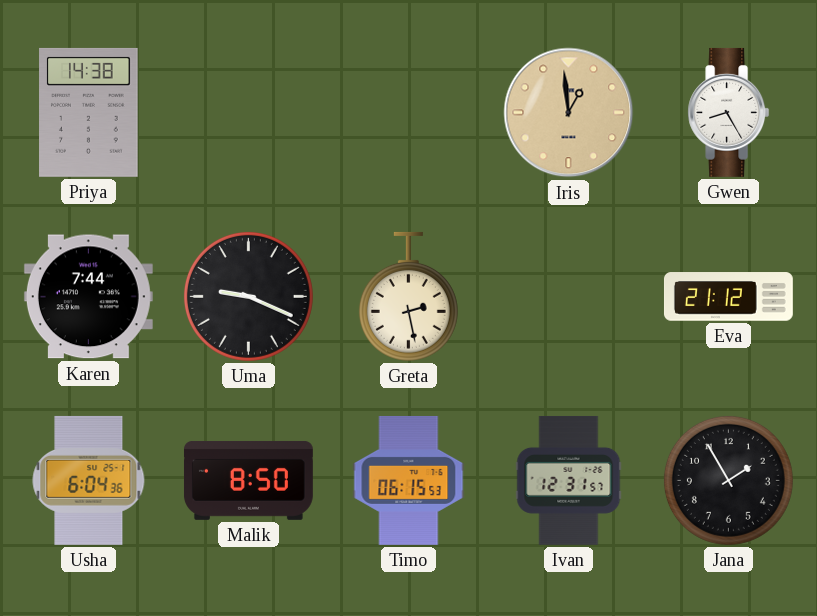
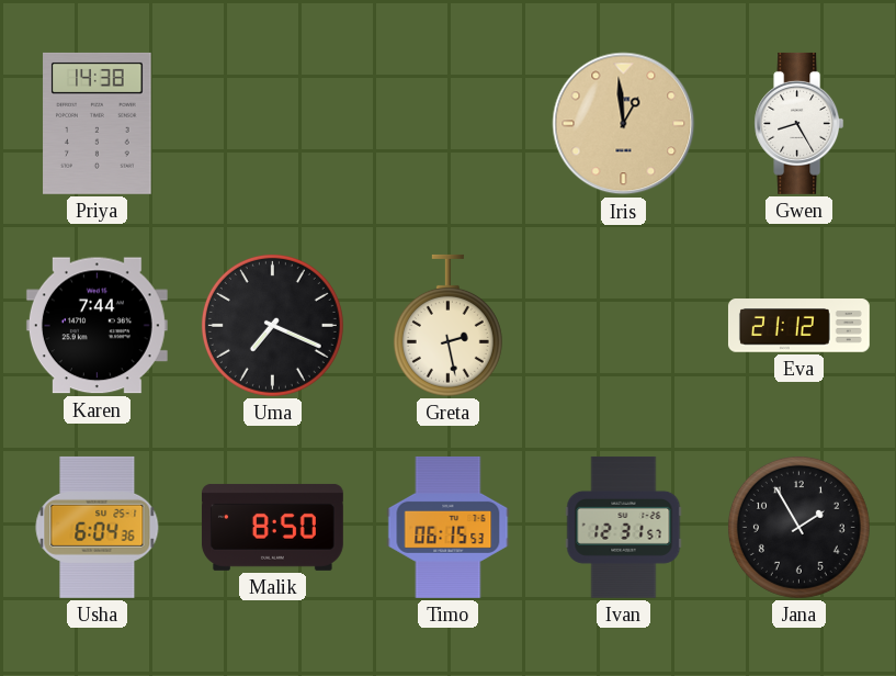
Uma: 9:19 -> 7:19 (272, 325)
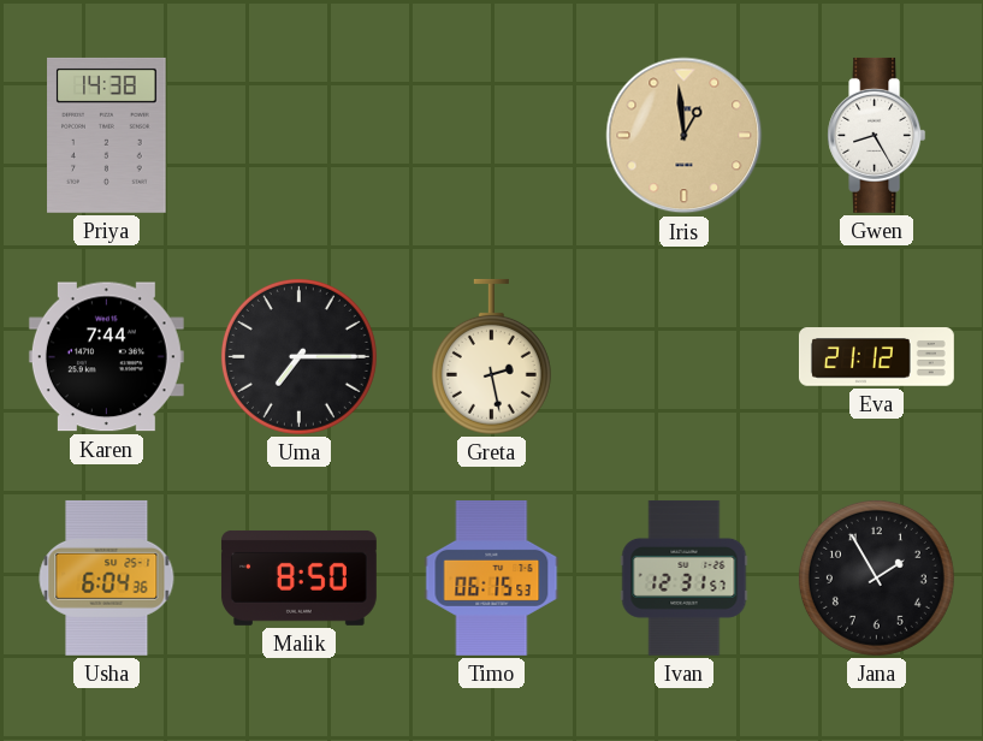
Uma: 7:19 -> 7:15 (298, 356)
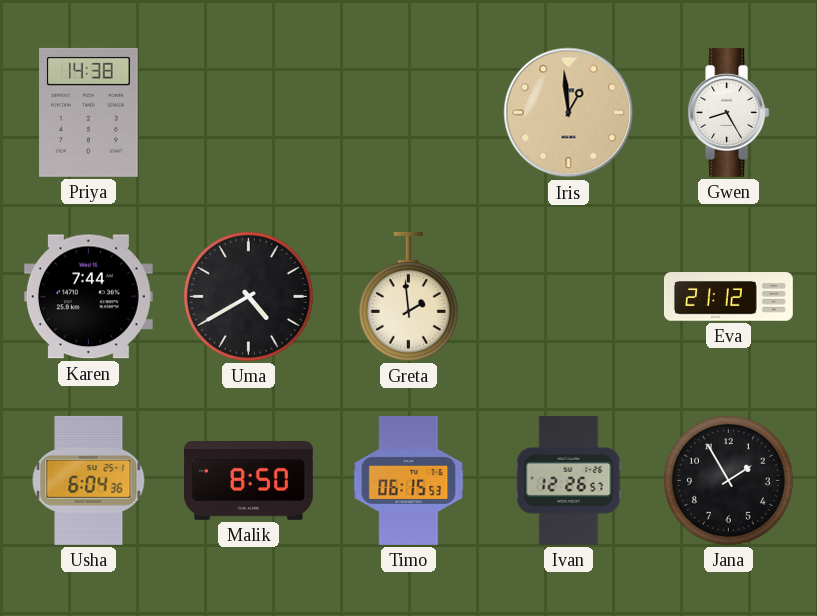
Uma: 7:15 -> 4:40 (248, 296)
Greta: 2:28 -> 1:59 (408, 296)
Ivan: 12:31 -> 12:26 (569, 480)
